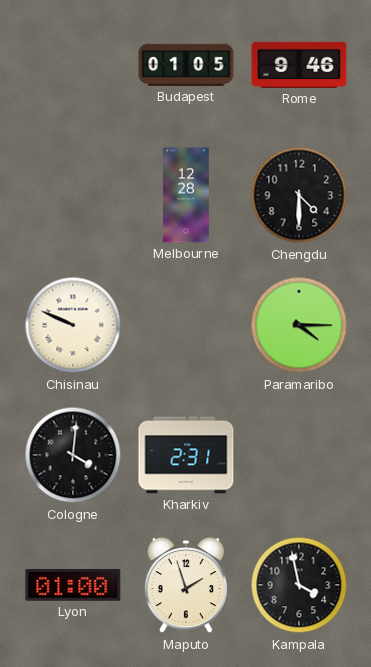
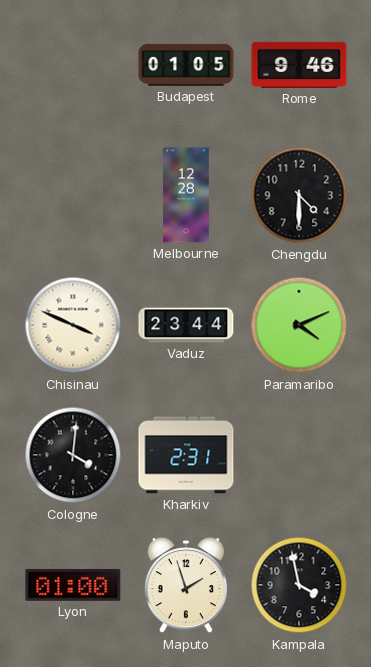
Chisinau: 9:49 -> 3:49 (73, 325)
Vaduz: none -> 23:44 (186, 325)
Paramaribo: 4:15 -> 4:11 (299, 325)
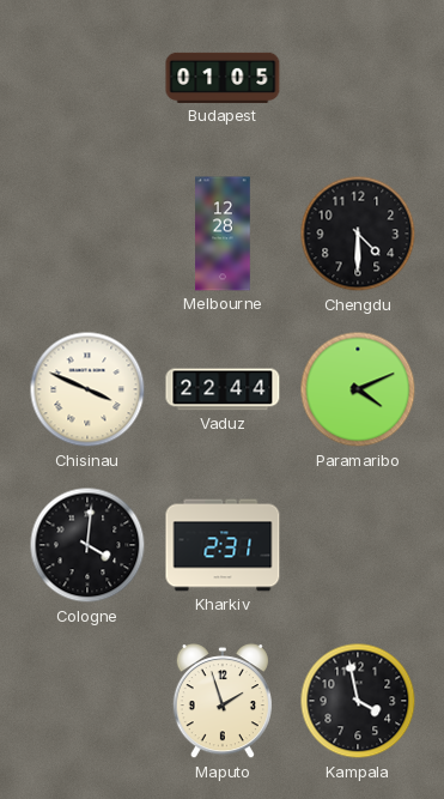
Rome: 9:46 -> none (299, 65)
Vaduz: 23:44 -> 22:44 (223, 389)
Lyon: 01:00 -> none (73, 585)
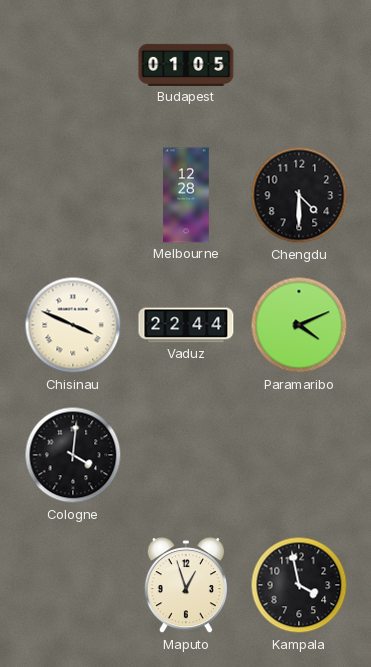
Kharkiv: 2:31 -> none (223, 545)
Maputo: 1:57 -> 12:57 (186, 586)
